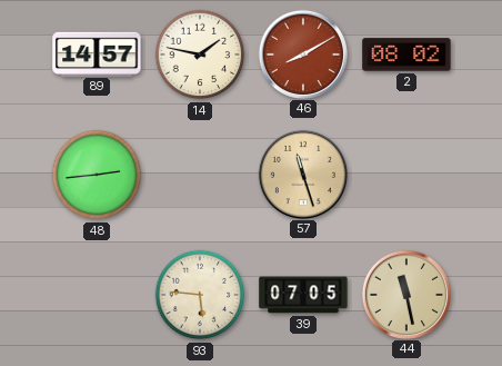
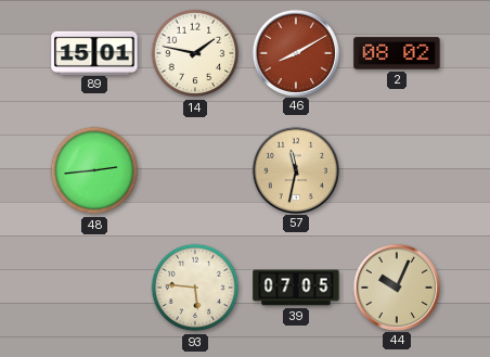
89: 14:57 -> 15:01 (94, 52)
57: 11:27 -> 11:32 (295, 169)
44: 11:28 -> 10:04 (396, 286)
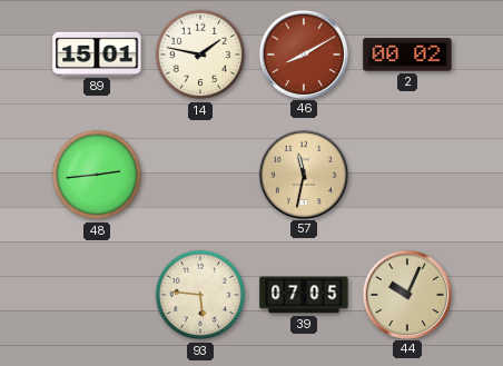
2: 08:02 -> 00:02 (407, 55)
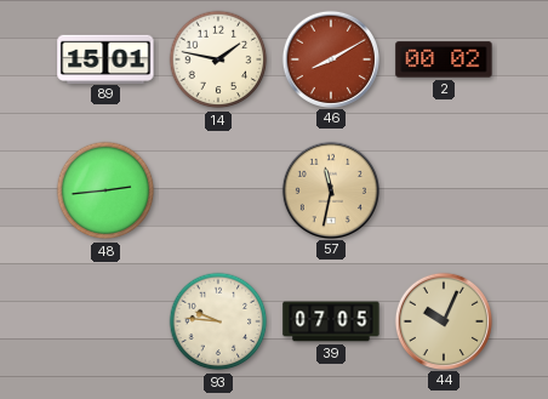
93: 5:46 -> 9:46 (218, 321)
